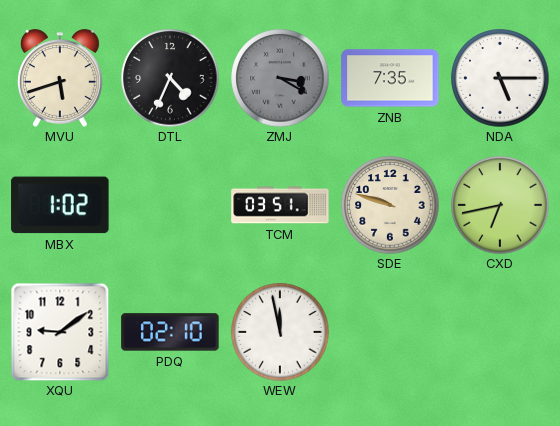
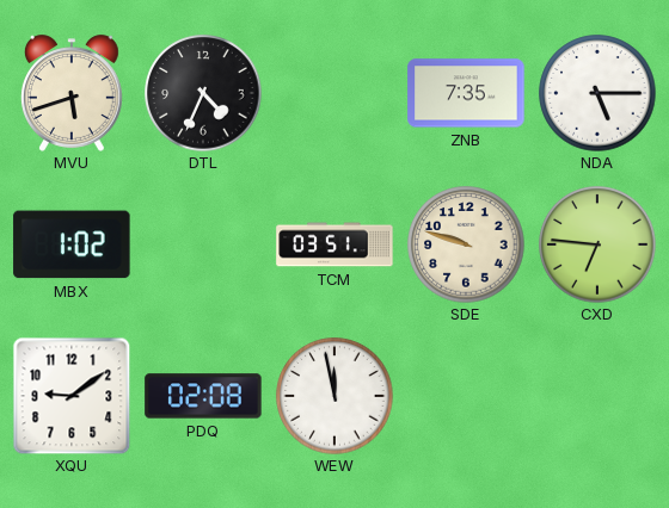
ZMJ: 3:20 -> none (280, 78)
CXD: 6:43 -> 6:46 (597, 244)
PDQ: 02:10 -> 02:08 (203, 396)
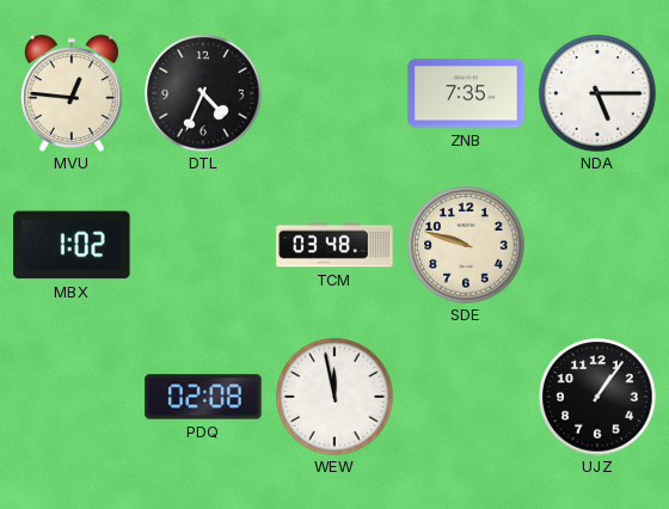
MVU: 5:42 -> 12:46 (72, 93)
TCM: 03:51 -> 03:48 (334, 245)
CXD: 6:46 -> none (597, 244)
XQU: 9:09 -> none (72, 396)
UJZ: none -> 1:06 (597, 397)
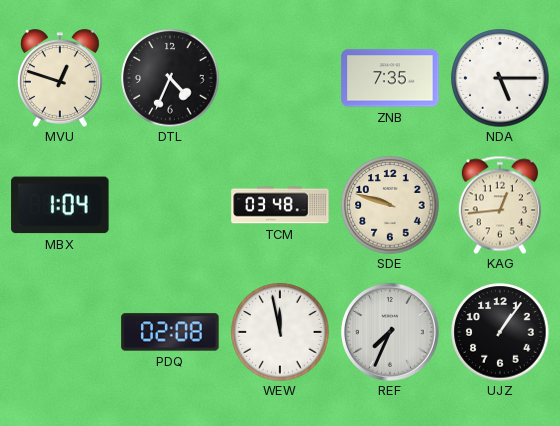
MVU: 12:46 -> 12:48 (60, 78)
MBX: 1:02 -> 1:04 (60, 205)
KAG: none -> 12:44 (500, 205)
REF: none -> 7:34 (391, 333)
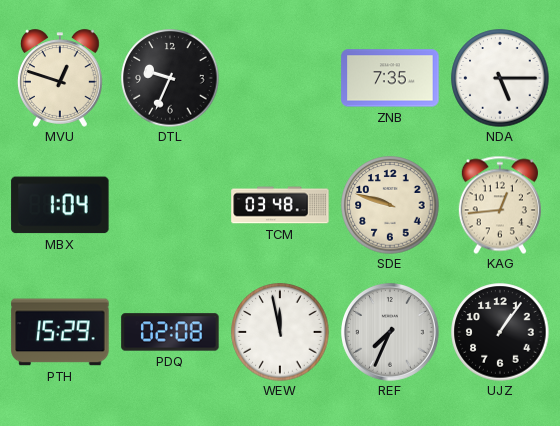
DTL: 4:34 -> 9:34 (170, 78)
PTH: none -> 15:29 (60, 332)
